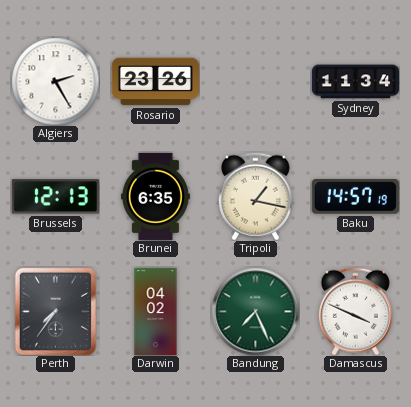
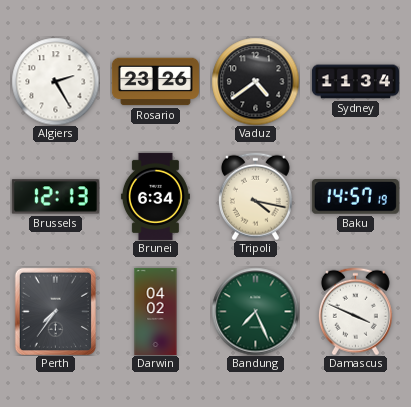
Vaduz: none -> 4:39 (255, 81)
Brunei: 6:35 -> 6:34 (155, 196)
Tripoli: 1:17 -> 4:17 (255, 196)
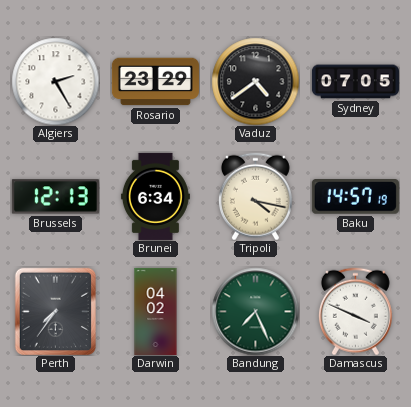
Rosario: 23:26 -> 23:29 (155, 82)
Sydney: 11:34 -> 07:05 (355, 82)
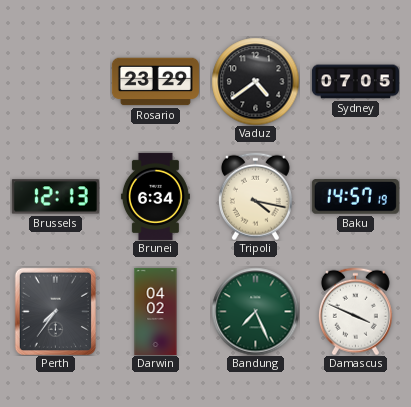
Algiers: 2:25 -> none (55, 81)
